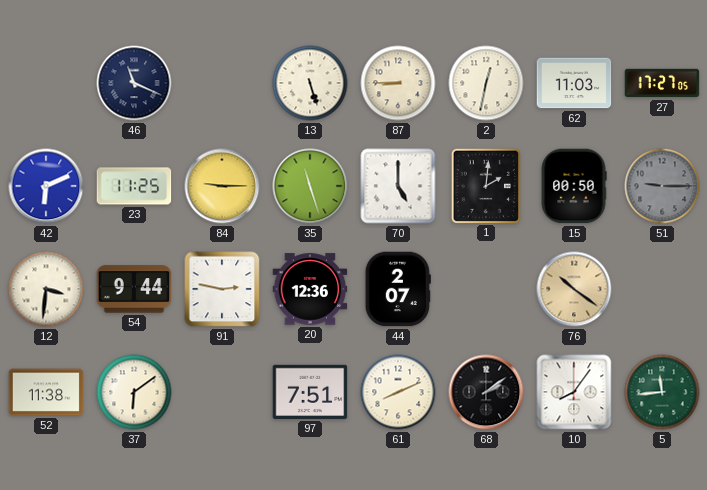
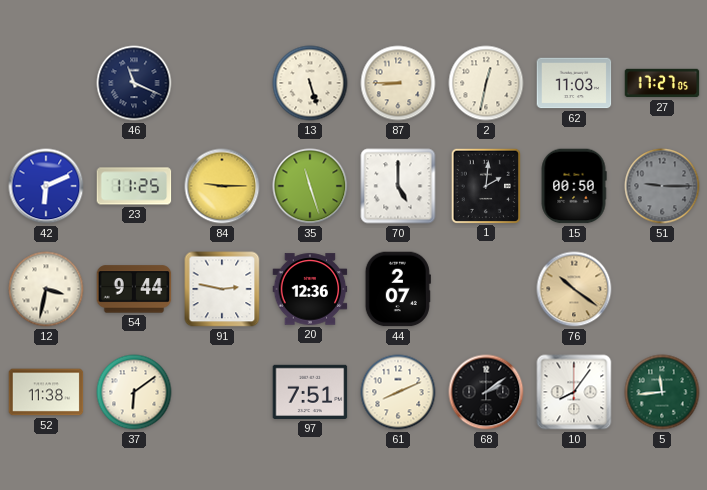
12: 3:31 -> 3:32 (46, 289)
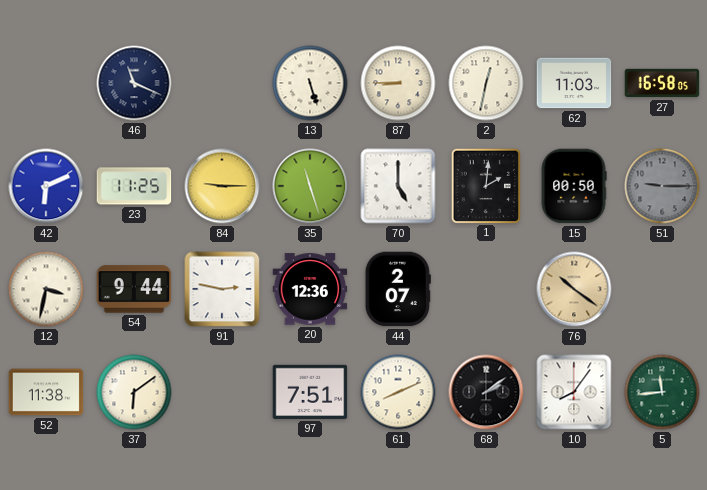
27: 17:27 -> 16:58 (662, 83)
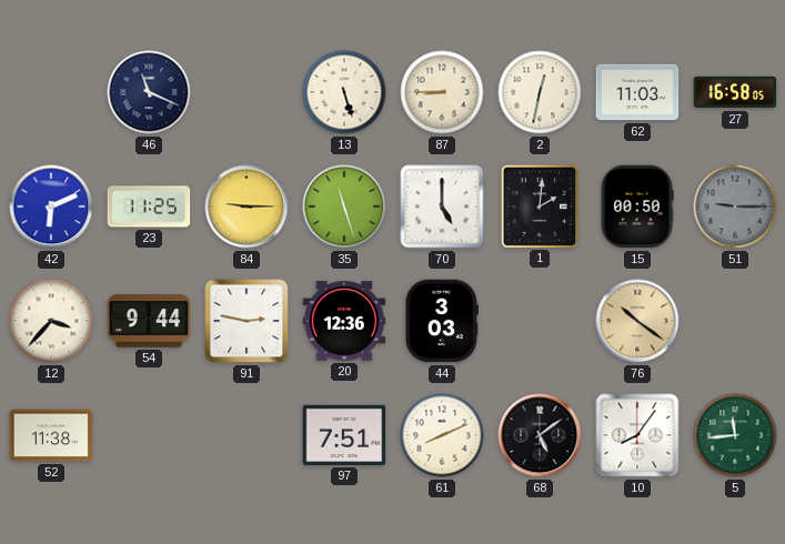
12: 3:32 -> 3:37 (51, 321)
44: 2:07 -> 3:03 (442, 321)
37: 6:09 -> none (134, 392)
68: 2:09 -> 5:09 (540, 435)
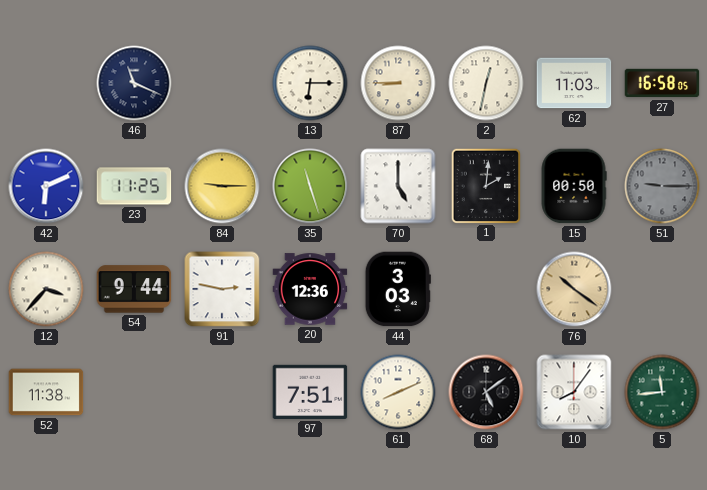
13: 5:27 -> 6:15 (310, 83)
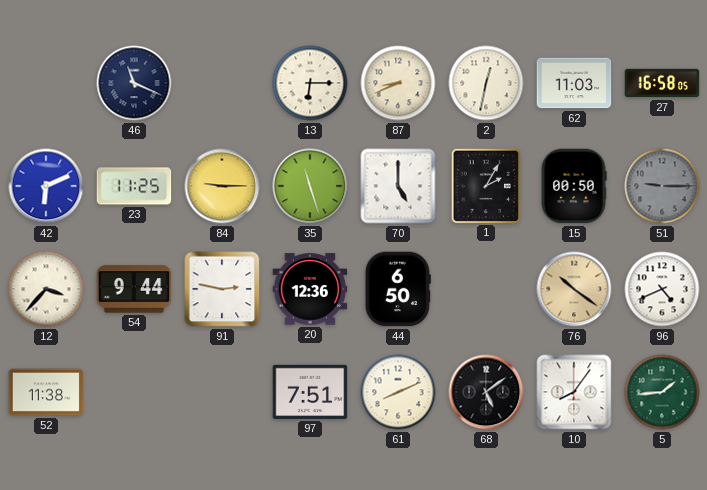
87: 8:45 -> 8:41 (398, 83)
1: 2:01 -> 2:05 (485, 185)
44: 3:03 -> 6:50 (398, 289)
96: none -> 4:41 (662, 289)
5: 11:44 -> 1:44 (662, 392)
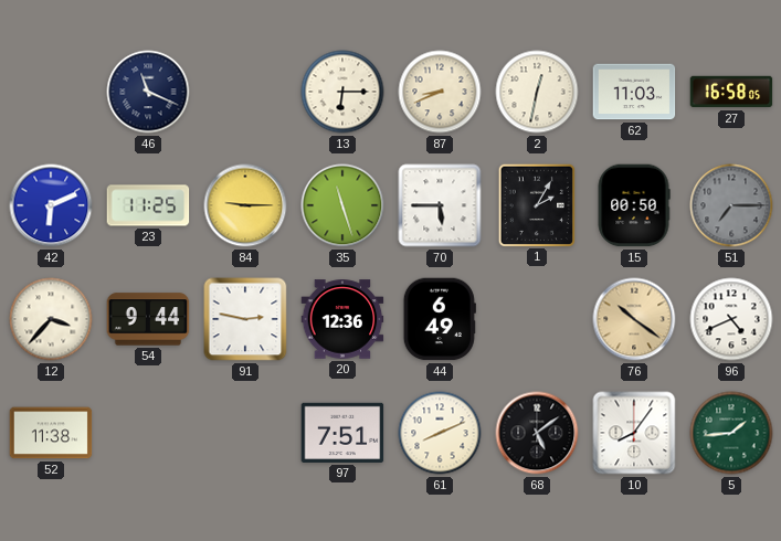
70: 5:00 -> 5:45 (440, 205)
51: 9:15 -> 7:15 (731, 205)
44: 6:50 -> 6:49 (440, 319)
